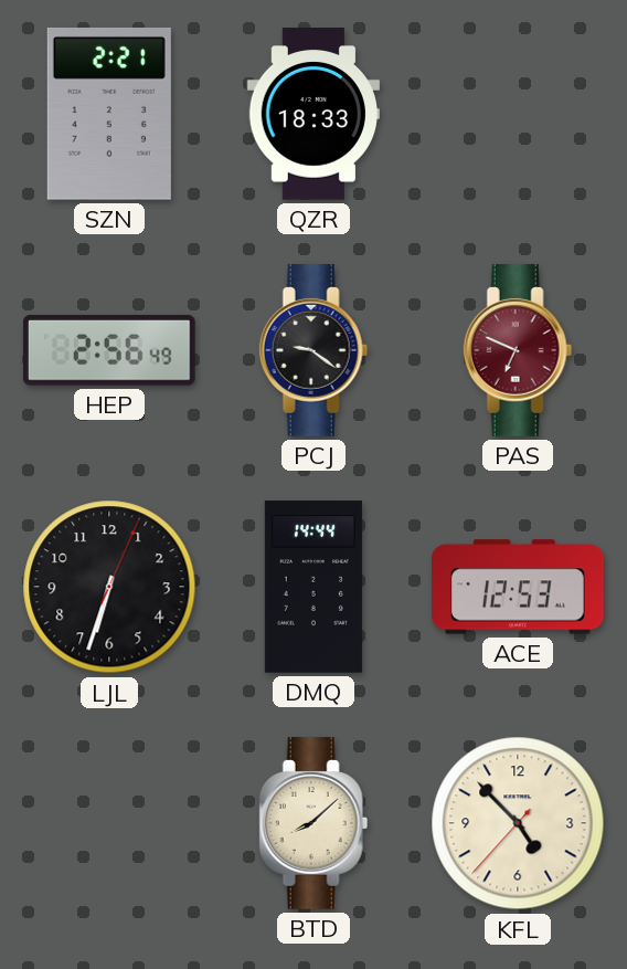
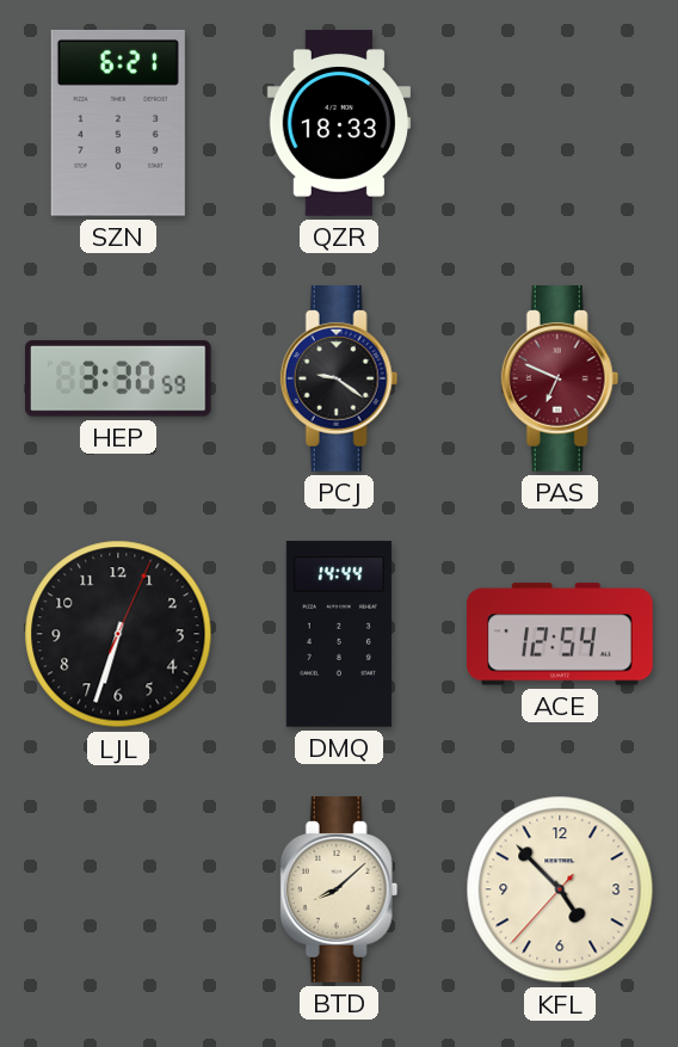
SZN: 2:21 -> 6:21 (118, 123)
HEP: 2:56 -> 3:30 (118, 378)
ACE: 12:53 -> 12:54 (560, 634)
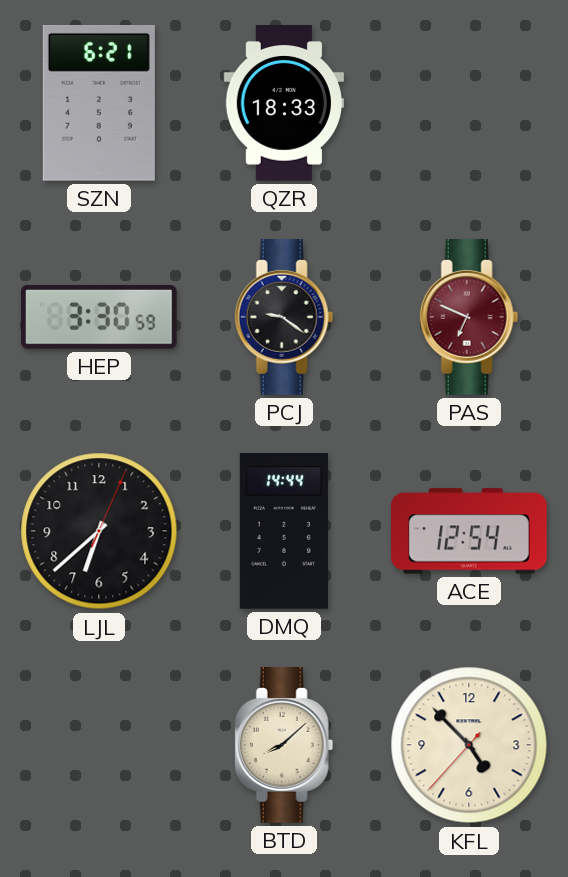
LJL: 6:33 -> 6:38 (99, 531)
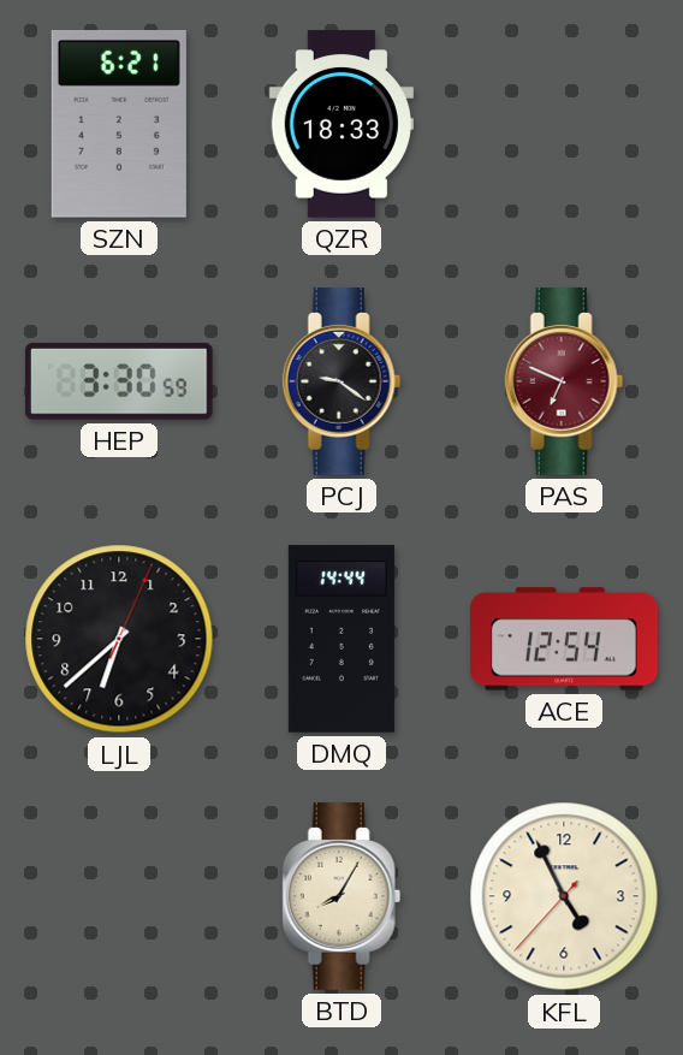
BTD: 8:08 -> 8:05 (341, 896)
KFL: 4:52 -> 4:55 (564, 896)
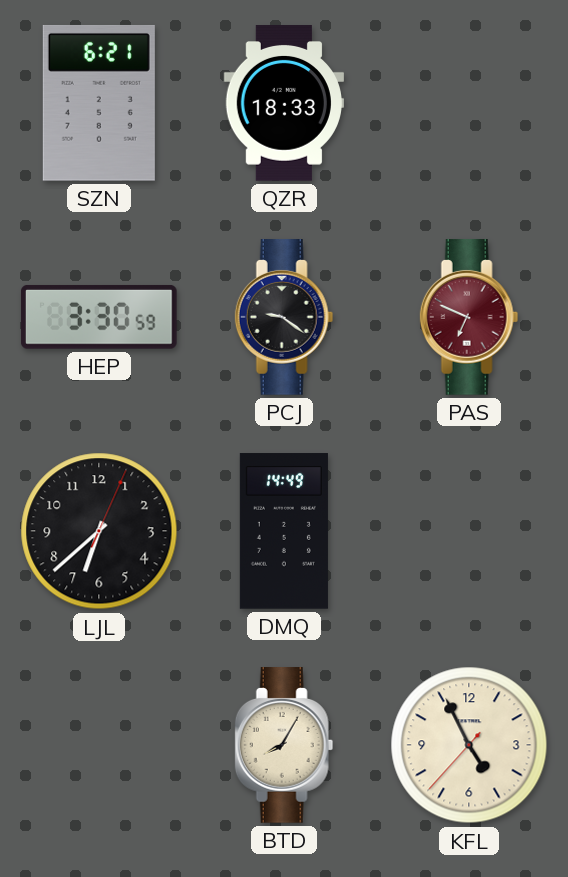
DMQ: 14:44 -> 14:49 (284, 531)
ACE: 12:54 -> none (564, 639)
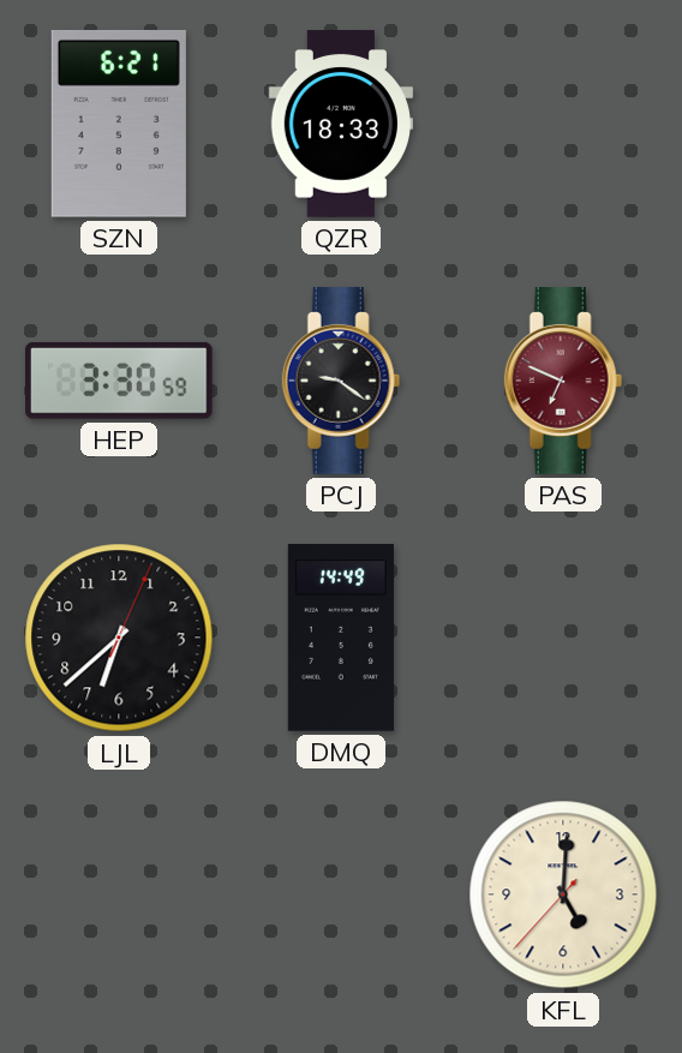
BTD: 8:05 -> none (284, 745)
KFL: 4:55 -> 5:00 (563, 895)
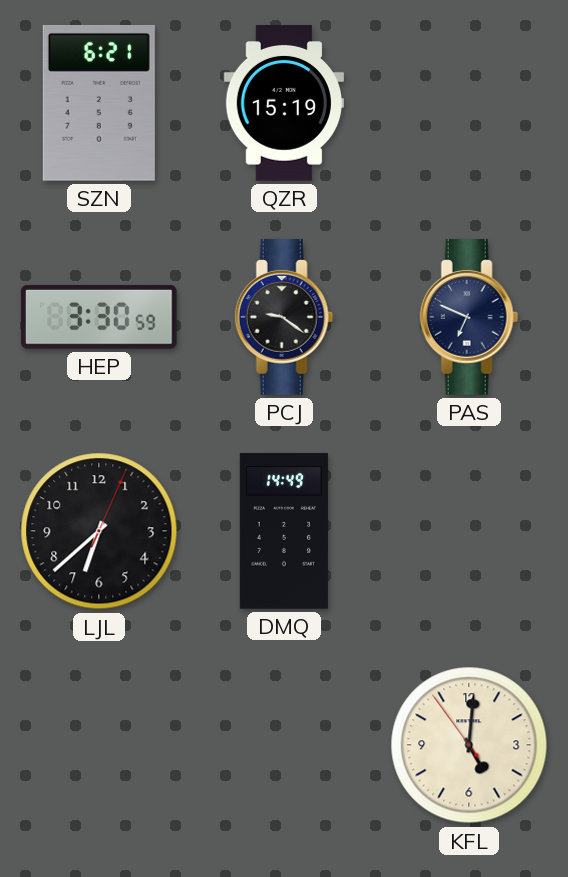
QZR: 18:33 -> 15:19 (284, 103)
PAS dial: burgundy -> navy (469, 317)
KFL: 5:00:37 -> 5:00:54 (469, 745)
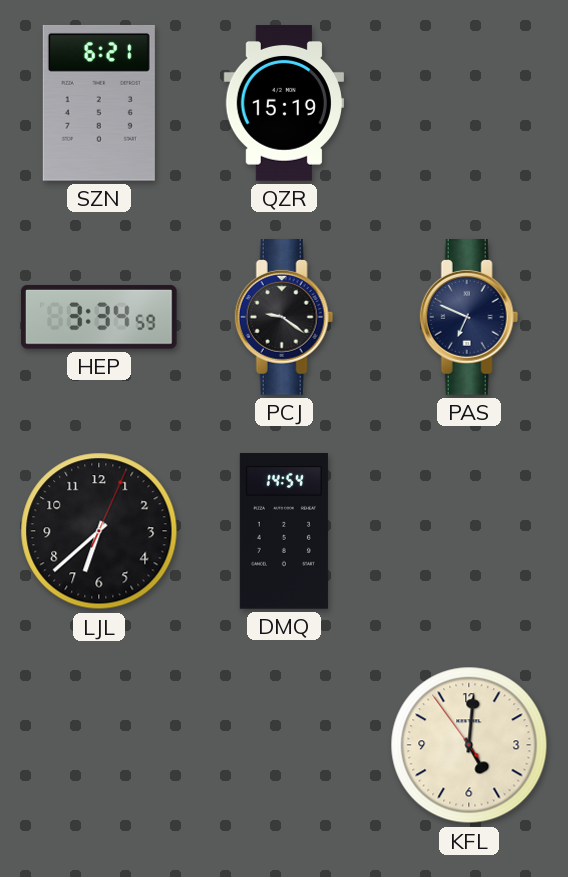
HEP: 3:30 -> 3:34 (99, 317)
DMQ: 14:49 -> 14:54 (284, 531)
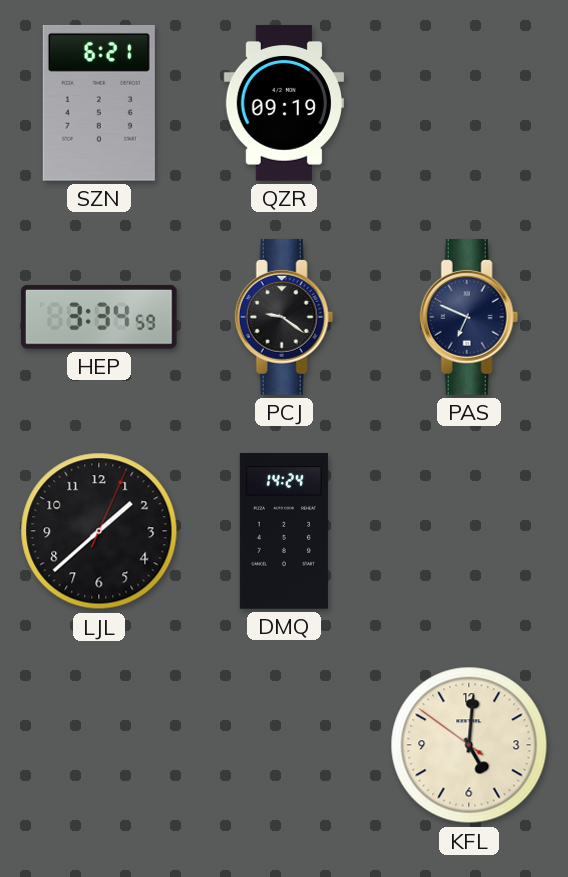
QZR: 15:19 -> 09:19 (284, 103)
LJL: 6:38 -> 1:38 (99, 531)
DMQ: 14:54 -> 14:24 (284, 531)
KFL: 5:00:54 -> 5:00:51 (469, 745)
